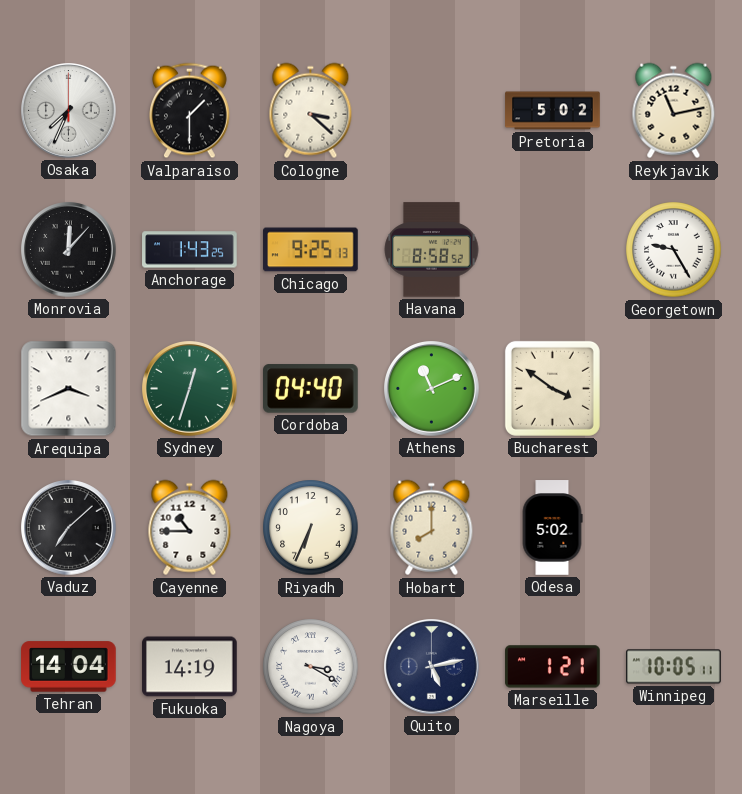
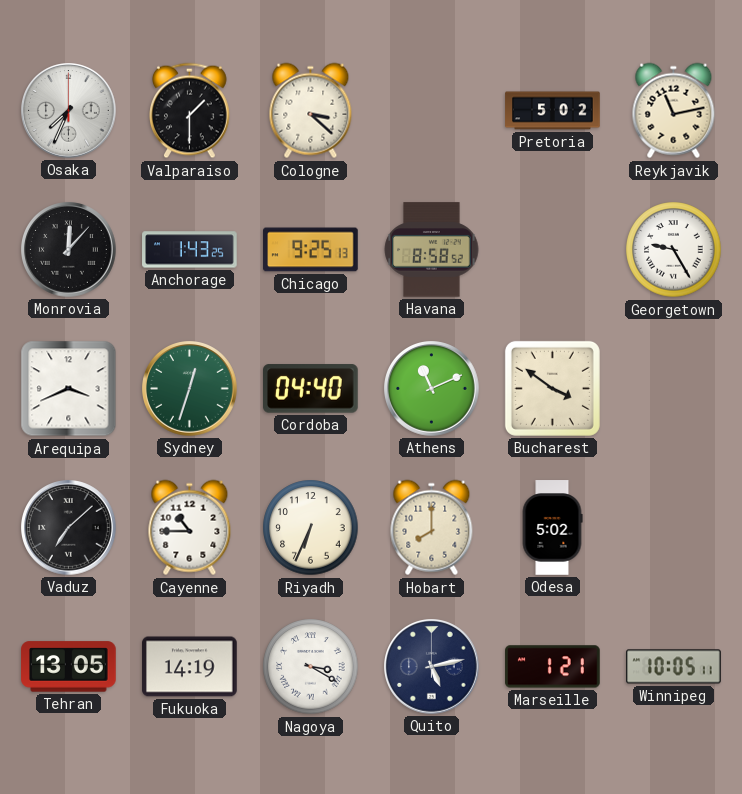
Tehran: 14:04 -> 13:05 (69, 667)
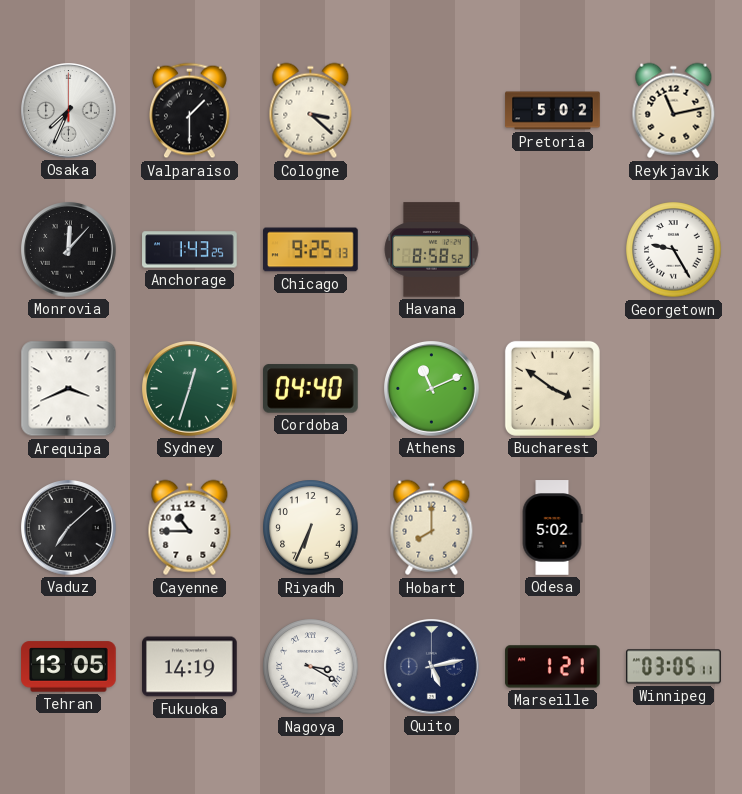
Winnipeg: 10:05 -> 03:05 (674, 667)
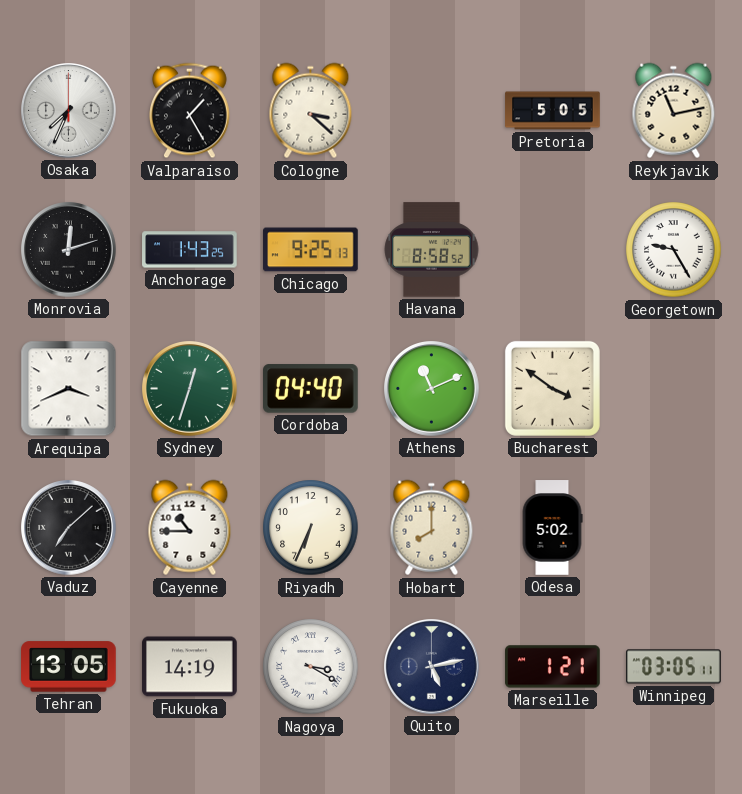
Valparaiso: 1:30 -> 1:25 (190, 111)
Pretoria: 5:02 -> 5:05 (553, 111)
Monrovia: 12:07 -> 12:12 (69, 250)
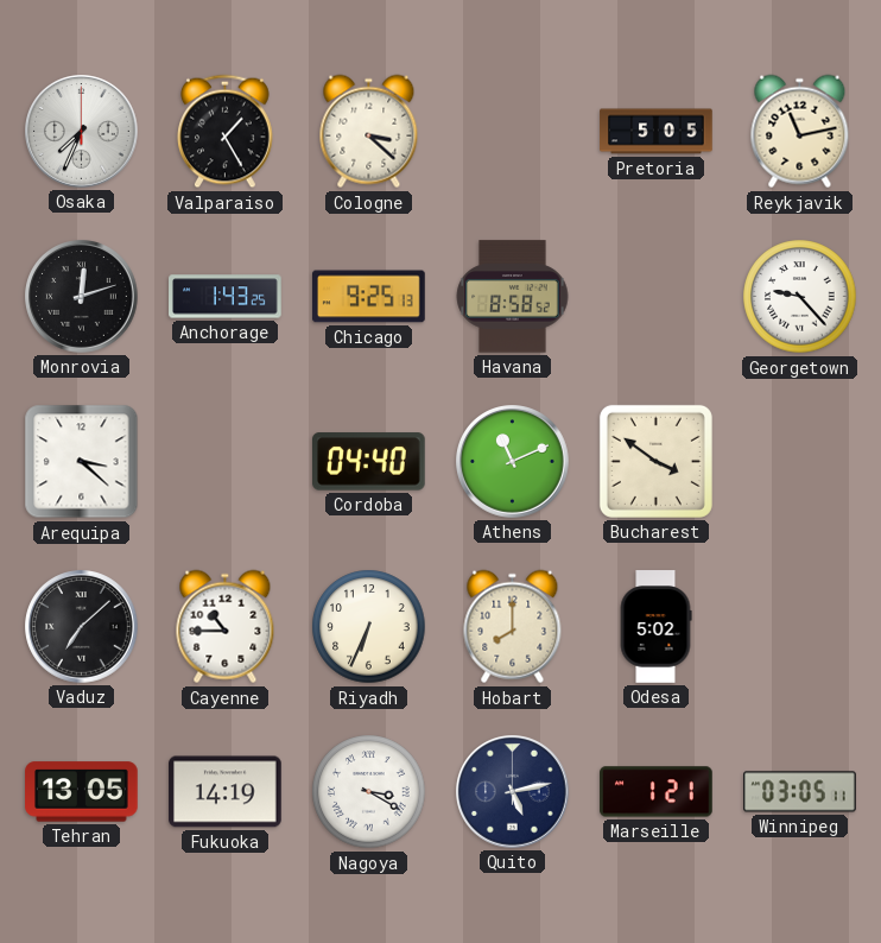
Georgetown: 9:25 -> 9:23 (800, 297)
Arequipa: 3:41 -> 3:22 (82, 462)
Sydney: 12:33 -> none (190, 389)
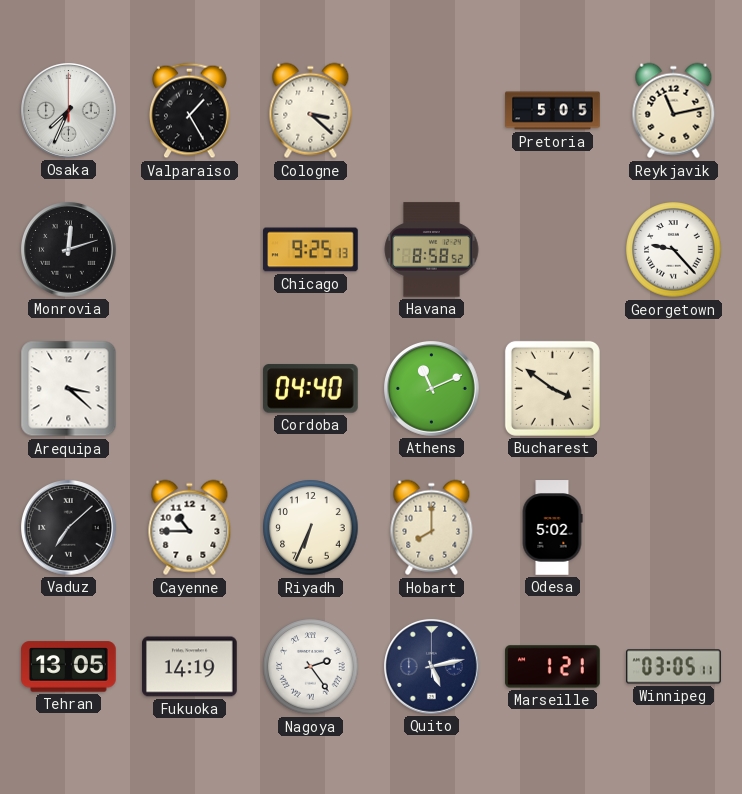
Anchorage: 1:43 -> none (226, 297)
Nagoya: 3:20 -> 2:24 (311, 667)
